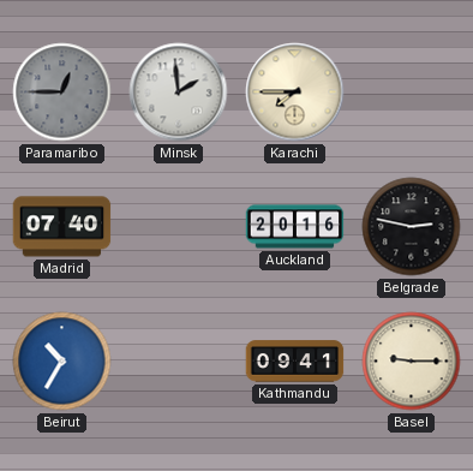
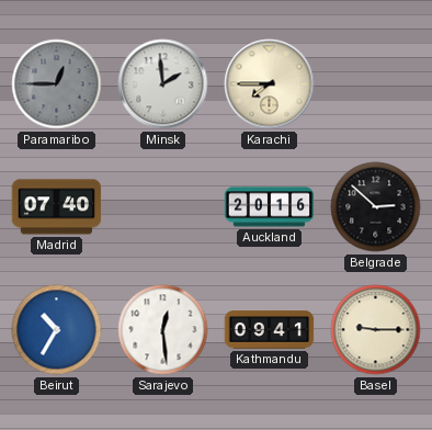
Belgrade: 2:47 -> 2:52 (376, 207)
Sarajevo: none -> 12:29 (163, 330)
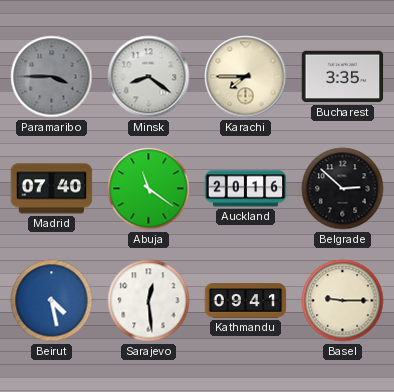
Paramaribo: 12:45 -> 3:45 (52, 77)
Minsk: 1:59 -> 8:21 (149, 77)
Bucharest: none -> 3:35 (343, 77)
Abuja: none -> 11:21 (149, 189)
Beirut: 10:35 -> 4:28 (52, 301)
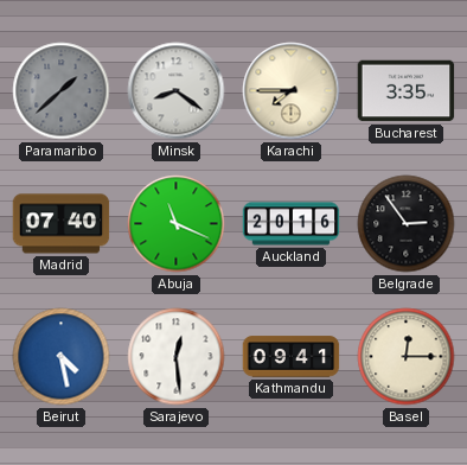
Paramaribo: 3:45 -> 1:38 (62, 91)
Abuja: 11:21 -> 11:19 (177, 224)
Belgrade: 2:52 -> 2:54 (407, 224)
Basel: 9:15 -> 12:15 (407, 357)
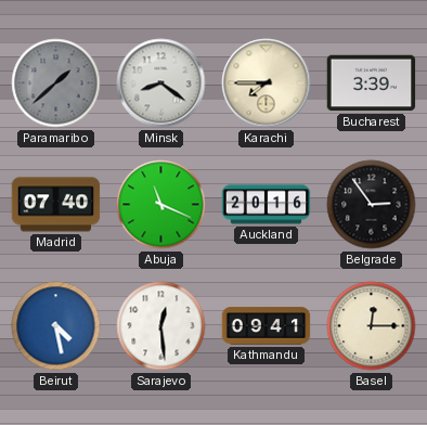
Bucharest: 3:35 -> 3:39 (372, 83)
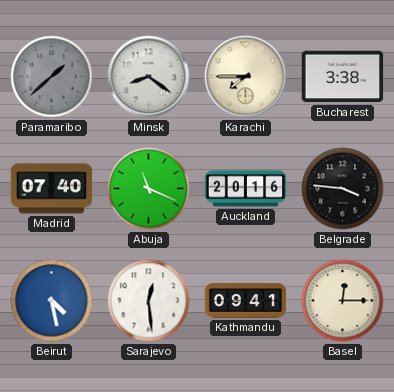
Bucharest: 3:39 -> 3:38 (343, 77)
Belgrade: 2:54 -> 3:46 (343, 189)
